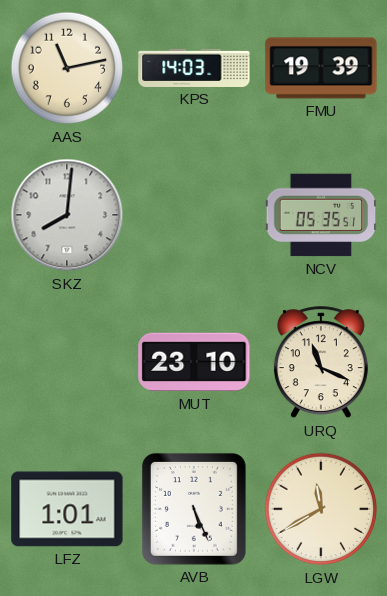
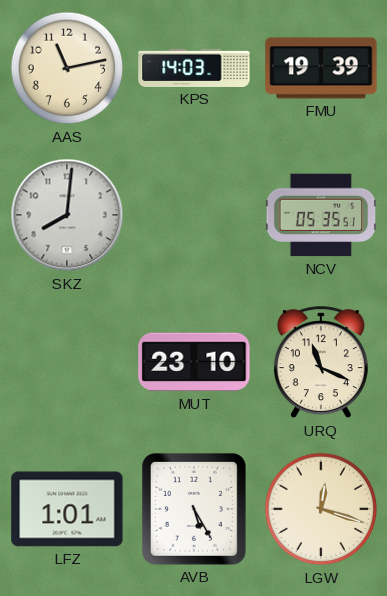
AVB: 5:26 -> 5:25 (194, 509)
LGW: 11:40 -> 12:18 (321, 509)
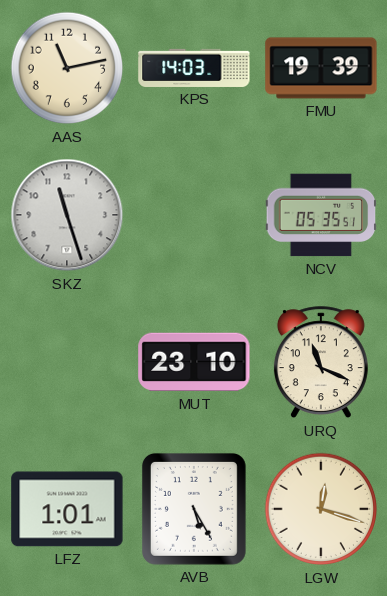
SKZ: 8:01 -> 11:27 (67, 215)
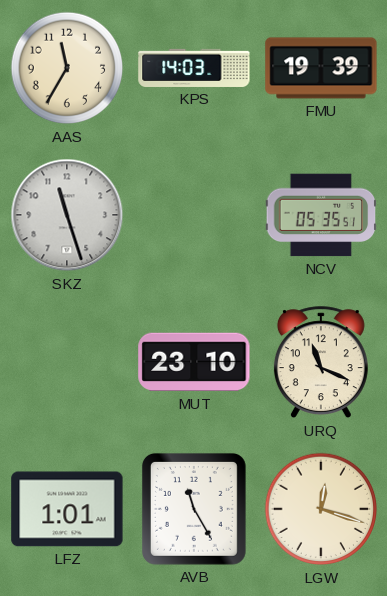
AAS: 11:13 -> 11:35 (67, 68)
AVB: 5:25 -> 11:25 (194, 509)
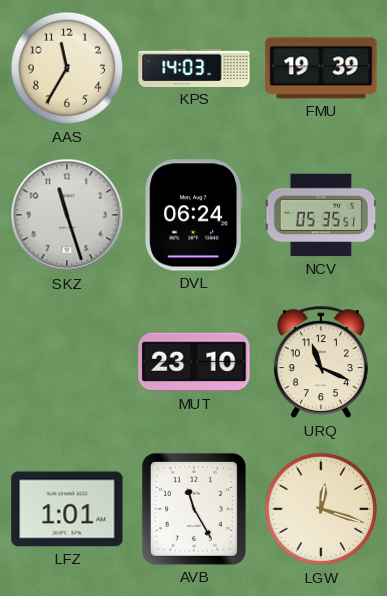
DVL: none -> 06:24 (194, 215)
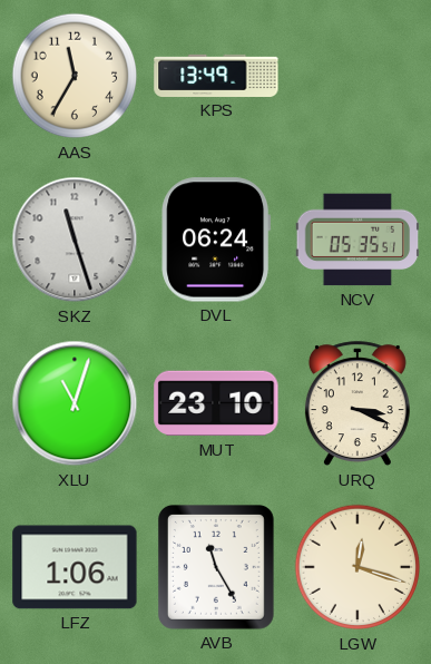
KPS: 14:03 -> 13:49 (216, 76)
FMU: 19:39 -> none (321, 68)
XLU: none -> 11:03 (75, 403)
URQ: 11:19 -> 3:19 (357, 404)
LFZ: 1:01 -> 1:06 (75, 567)
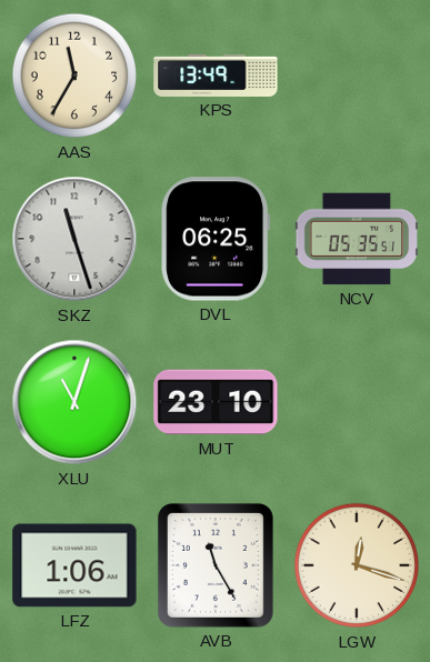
DVL: 06:24 -> 06:25 (216, 239)
URQ: 3:19 -> none (357, 404)
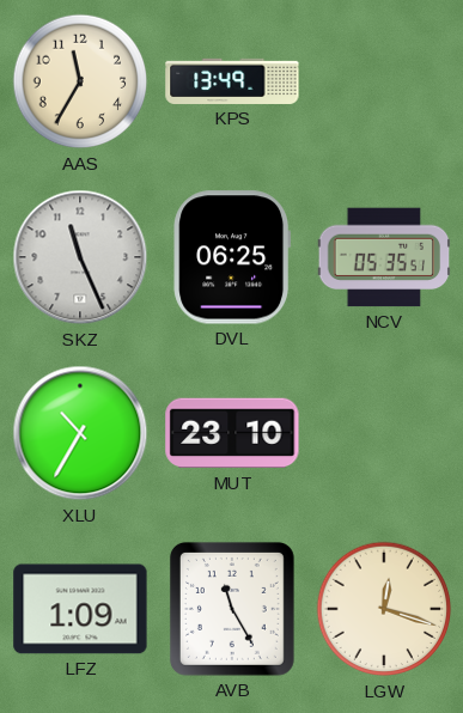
SKZ: 11:27 -> 11:26 (80, 257)
XLU: 11:03 -> 10:35 (80, 433)
LFZ: 1:06 -> 1:09 (80, 609)
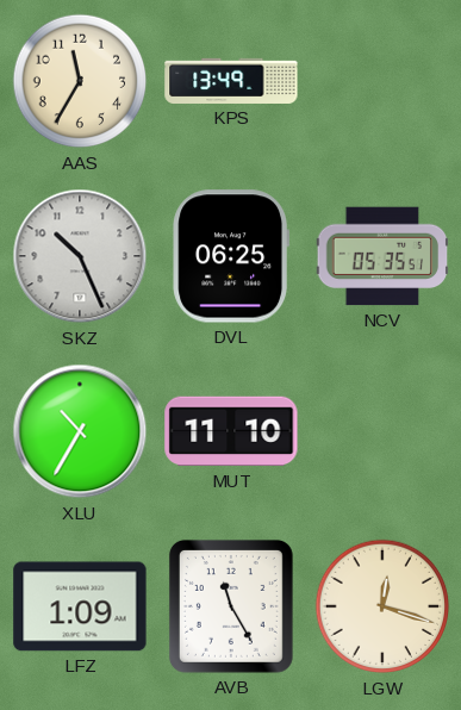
SKZ: 11:26 -> 10:26 (80, 256)
MUT: 23:10 -> 11:10 (231, 431)
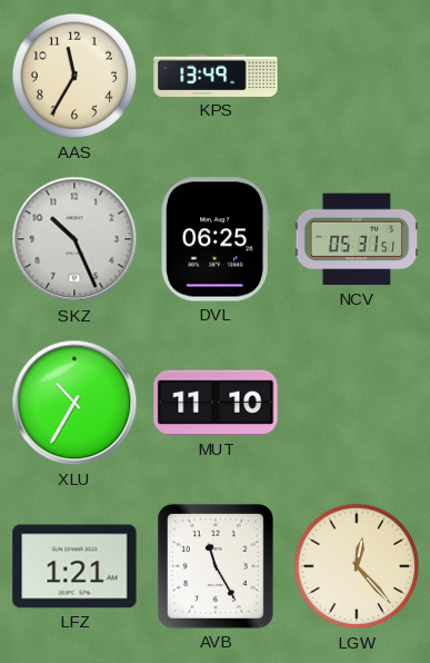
NCV: 05:35 -> 05:31 (357, 239)
LFZ: 1:09 -> 1:21 (74, 566)
LGW: 12:18 -> 12:23 (357, 566)
